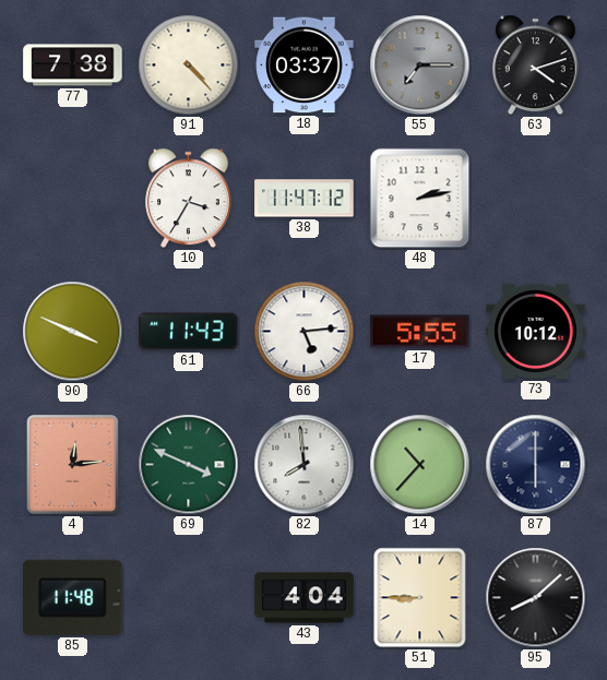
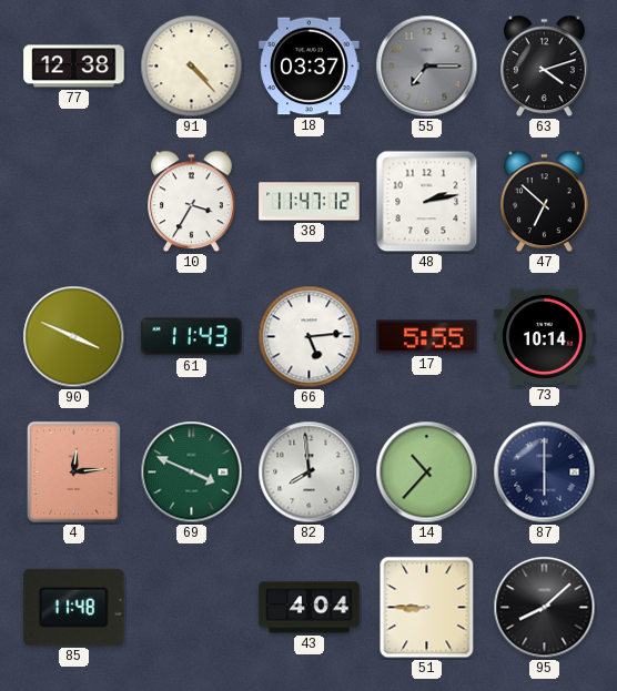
77: 7:38 -> 12:38 (74, 67)
47: none -> 6:52 (545, 202)
73: 10:12 -> 10:14 (545, 336)
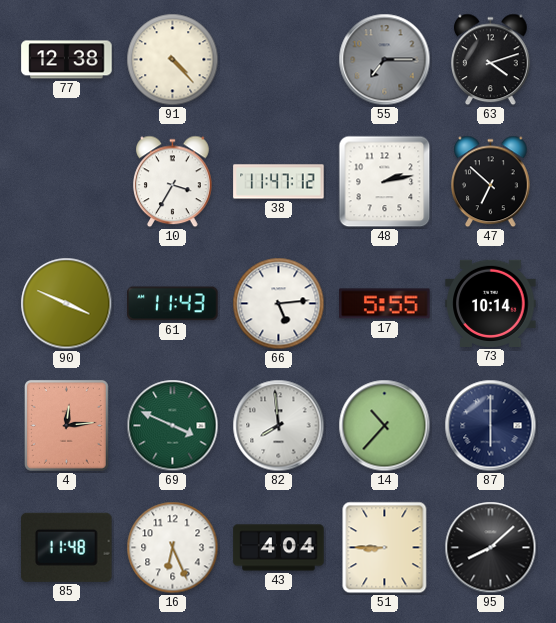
18: 03:37 -> none (310, 67)
16: none -> 6:26 (173, 548)
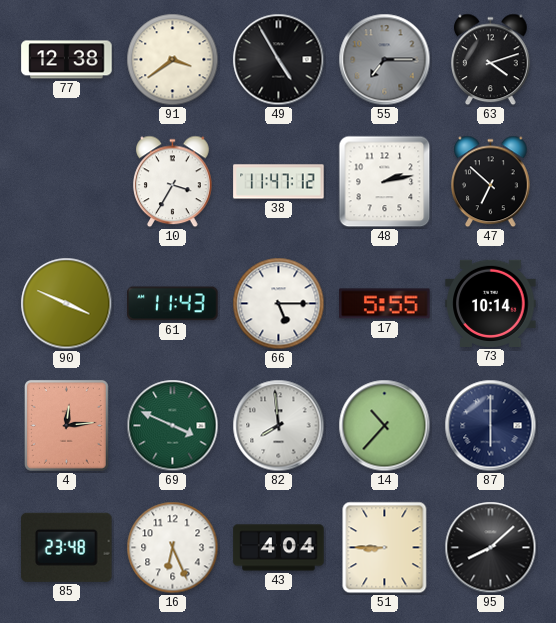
91: 4:23 -> 3:39 (173, 60)
49: none -> 4:55 (279, 60)
66: 5:14 -> 5:15 (279, 304)
85: 11:48 -> 23:48 (67, 547)
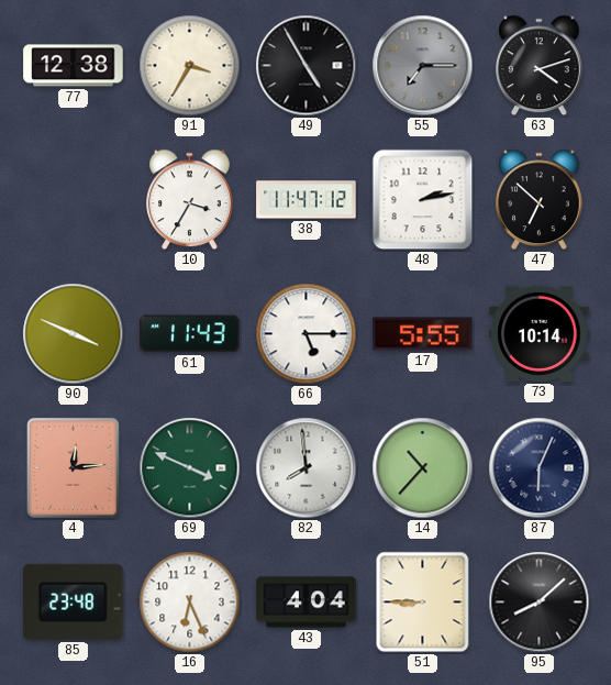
91: 3:39 -> 3:35 (190, 66)
87: 6:00 -> 6:04 (540, 468)
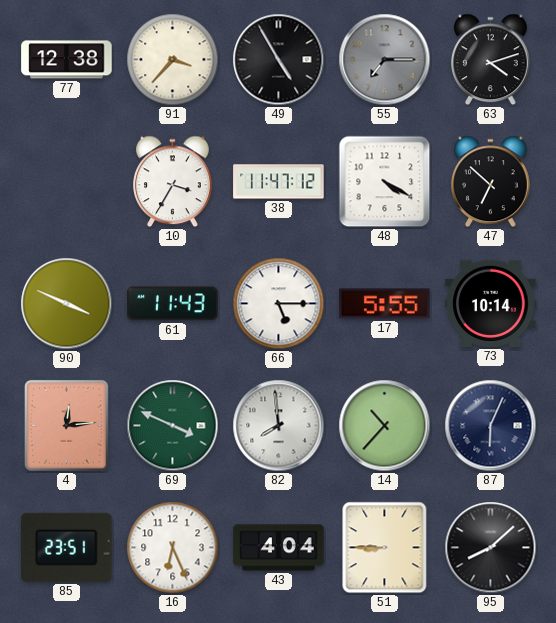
91: 3:35 -> 3:37 (173, 60)
48: 2:13 -> 4:20 (385, 182)
85: 23:48 -> 23:51 (67, 547)
